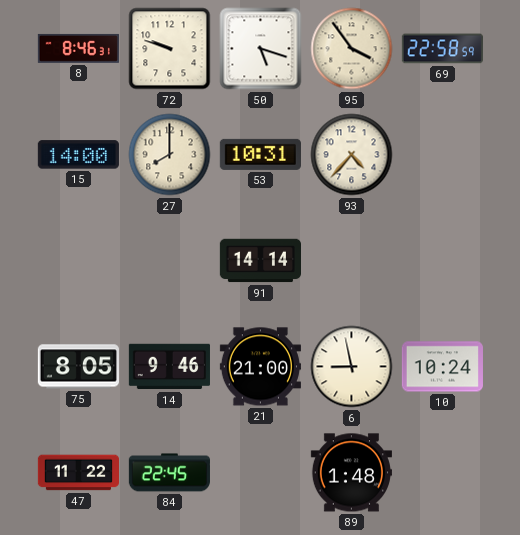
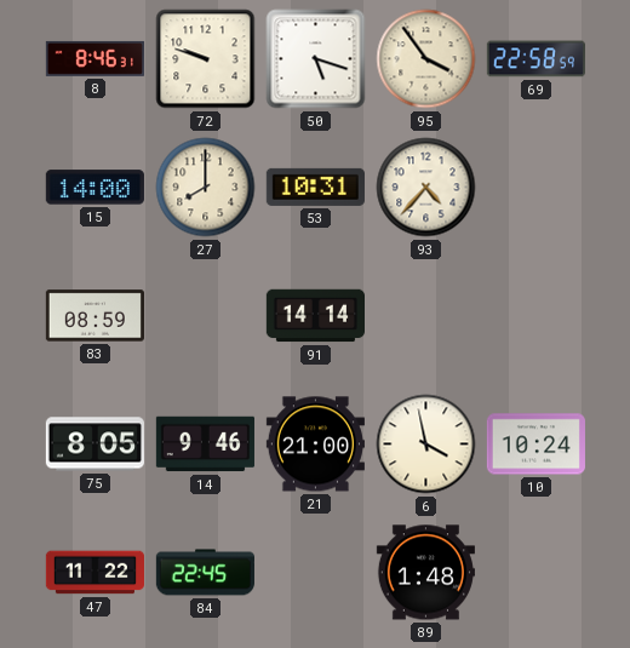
83: none -> 08:59 (94, 316)
6: 8:58 -> 3:58 (426, 445)
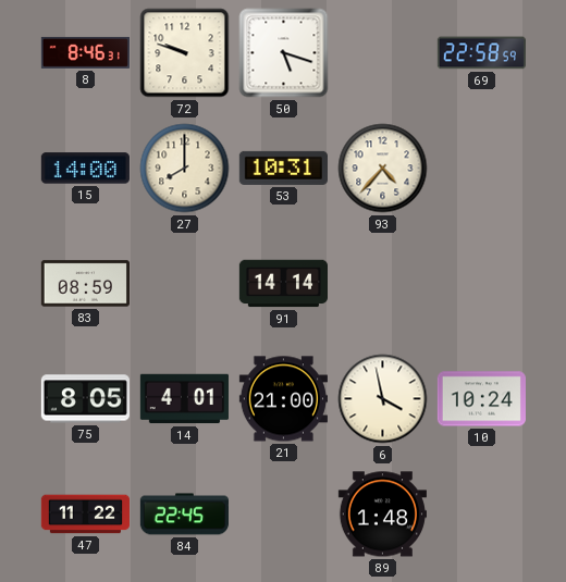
95: 3:54 -> none (426, 59)
14: 9:46 -> 4:01 (184, 399)
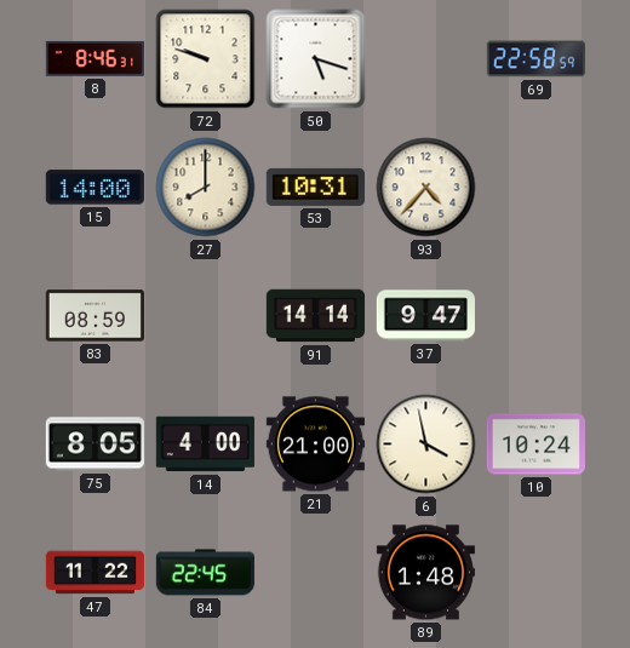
37: none -> 9:47 (425, 316)
14: 4:01 -> 4:00 (205, 445)
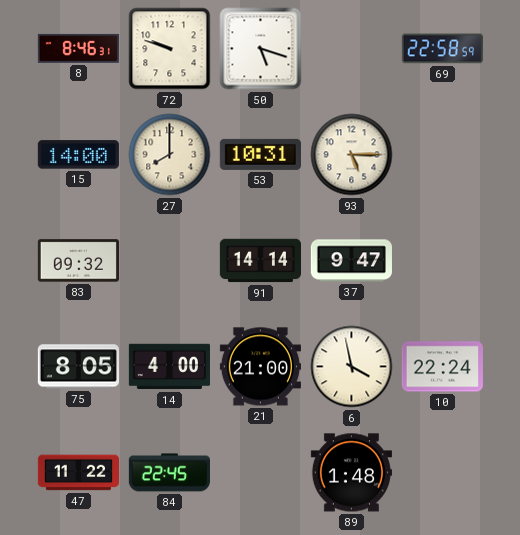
93: 4:37 -> 5:15 (352, 155)
83: 08:59 -> 09:32 (78, 261)
10: 10:24 -> 22:24 (442, 367)
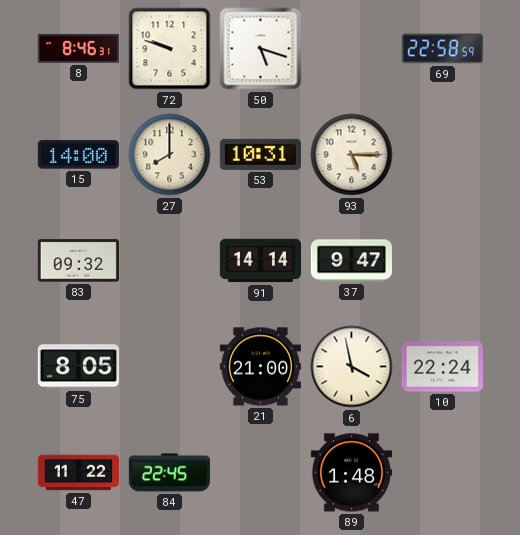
14: 4:00 -> none (169, 367)
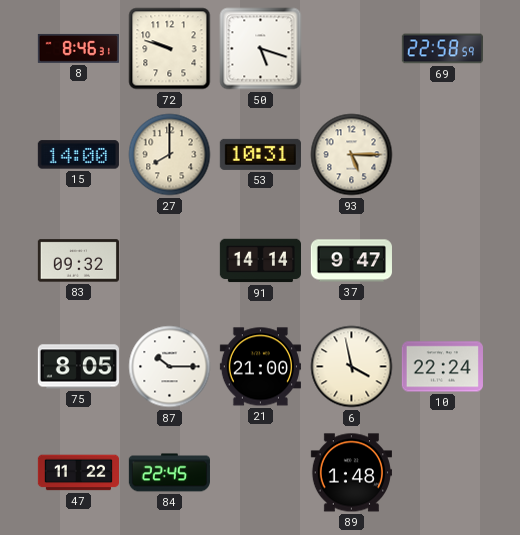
87: none -> 10:15 (170, 367)
